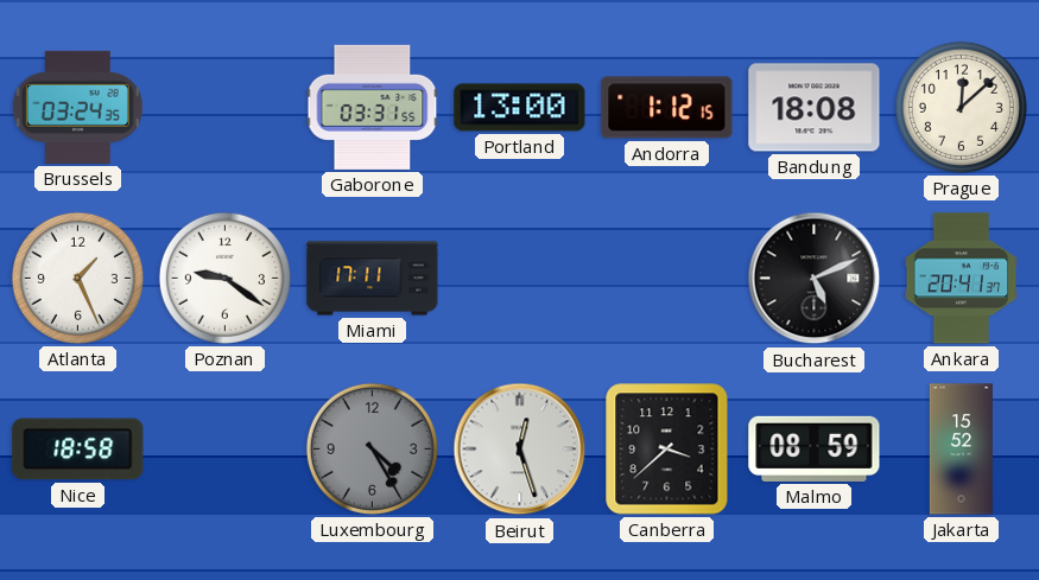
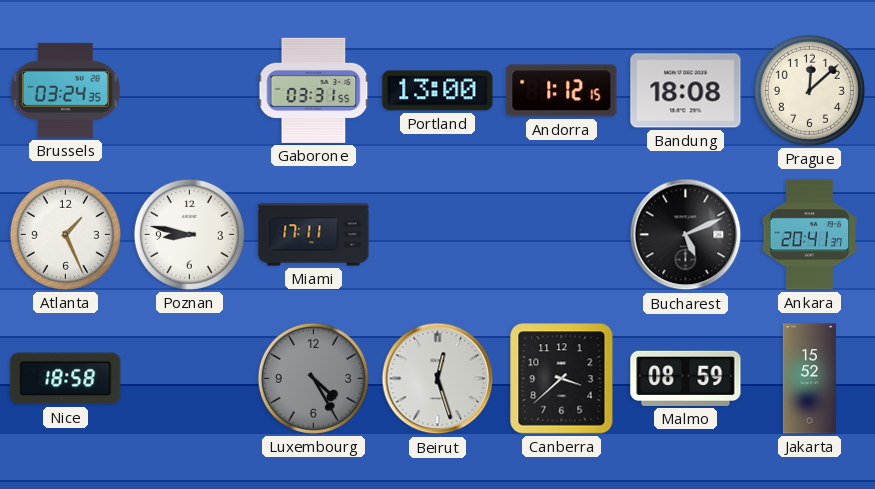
Poznan: 9:21 -> 8:47 (189, 234)
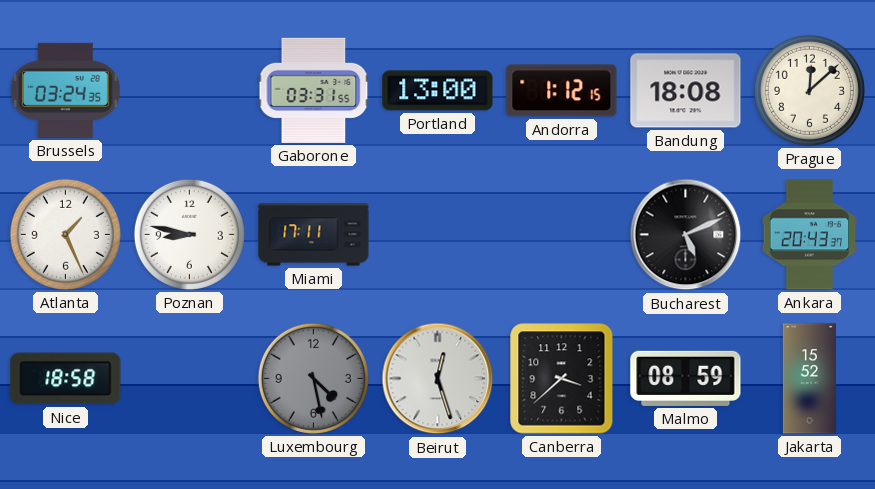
Ankara: 20:41 -> 20:43 (810, 235)
Luxembourg: 4:25 -> 4:28 (313, 378)
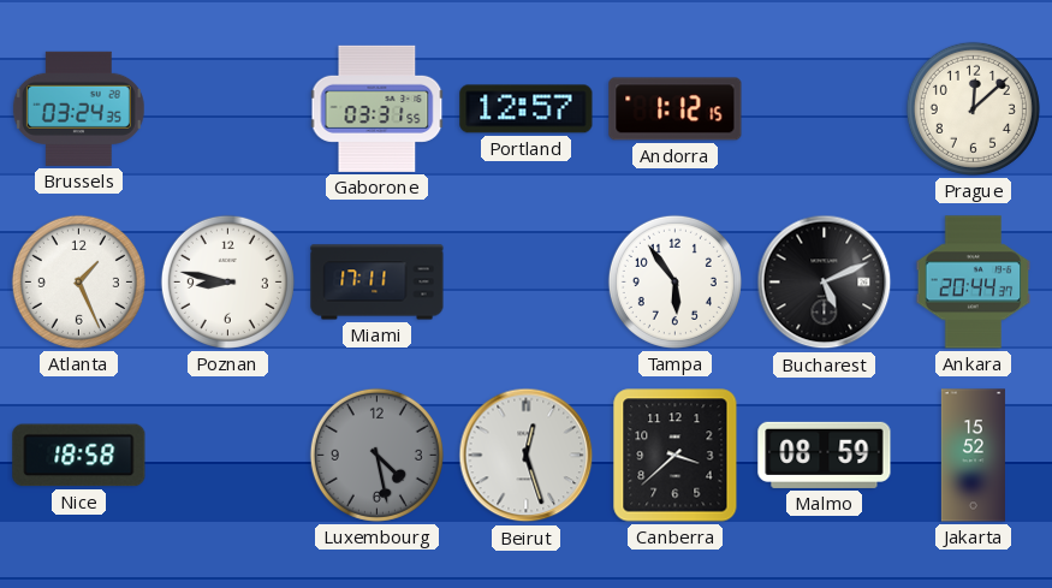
Portland: 13:00 -> 12:57 (527, 109)
Bandung: 18:08 -> none (686, 91)
Tampa: none -> 5:54 (674, 281)
Ankara: 20:43 -> 20:44 (974, 283)
